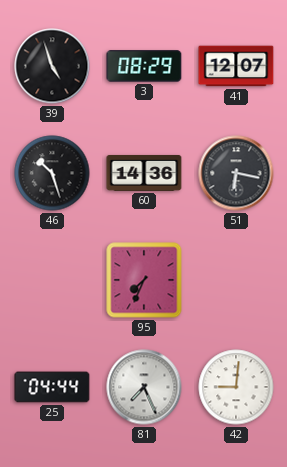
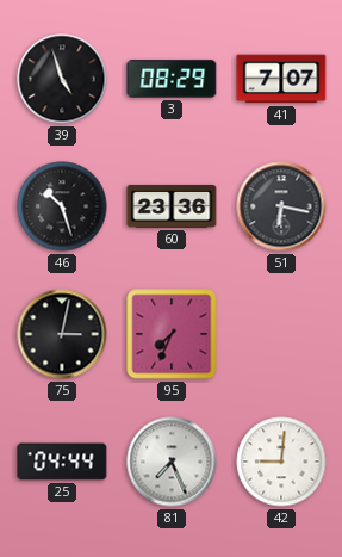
41: 12:07 -> 7:07 (281, 79)
60: 14:36 -> 23:36 (172, 206)
75: none -> 3:02 (62, 334)
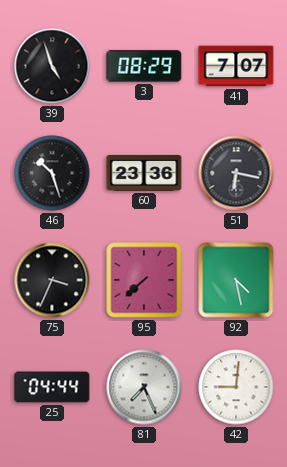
75: 3:02 -> 3:34 (52, 280)
95: 7:34 -> 7:38 (144, 280)
92: none -> 4:28 (236, 280)
